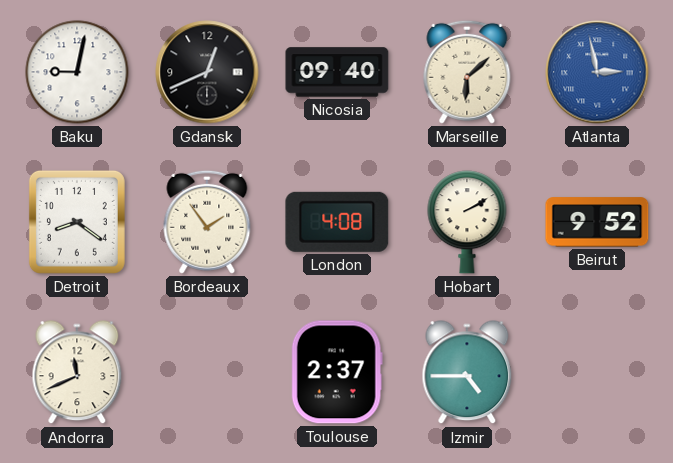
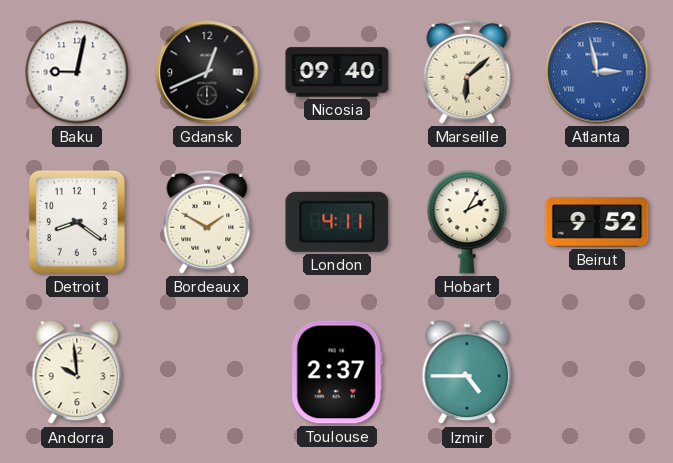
Bordeaux: 1:54 -> 1:50 (207, 222)
London: 4:08 -> 4:11 (337, 222)
Hobart: 2:10 -> 2:05 (467, 222)
Andorra: 11:41 -> 9:59 (77, 373)
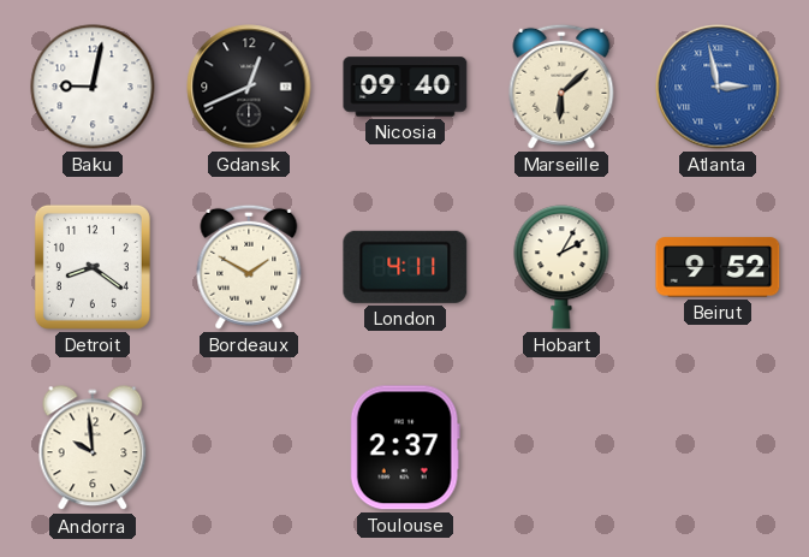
Izmir: 4:45 -> none (467, 373)
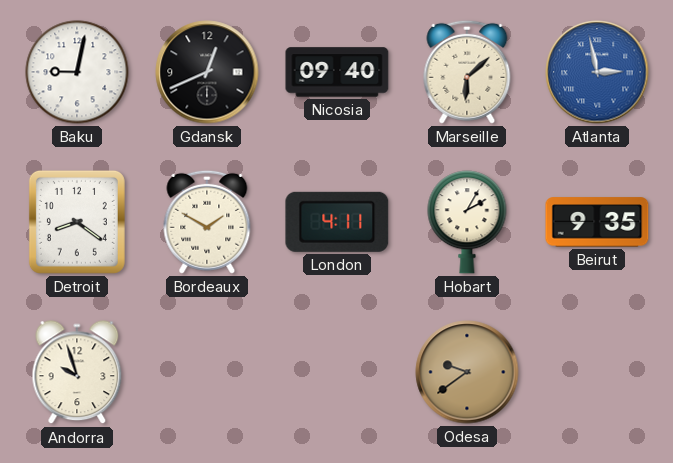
Beirut: 9:52 -> 9:35 (597, 222)
Andorra: 9:59 -> 9:57 (77, 373)
Toulouse: 2:37 -> none (405, 448)
Odesa: none -> 9:39 (467, 372)
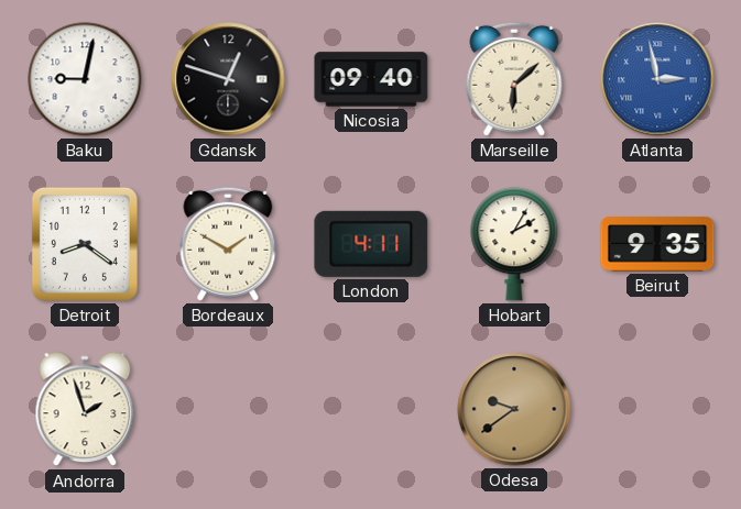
Gdansk: 12:41 -> 12:48 (228, 79)
Andorra: 9:57 -> 1:57 (85, 410)
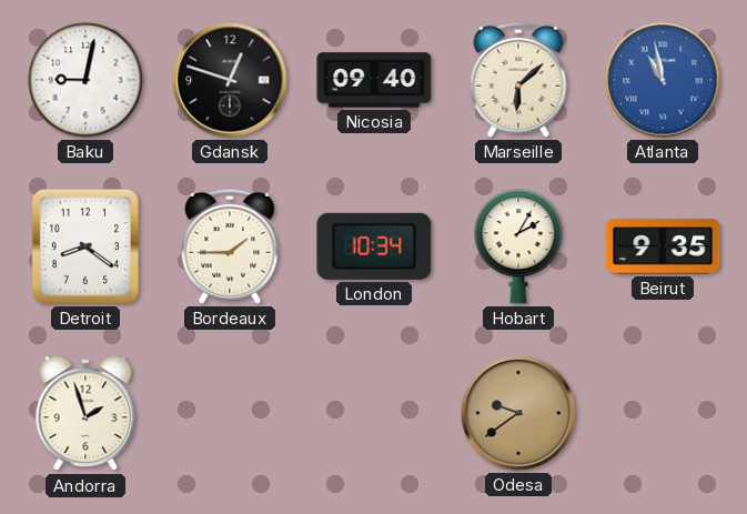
Atlanta: 2:58 -> 10:58 (663, 80)
Bordeaux: 1:50 -> 1:45 (230, 246)
London: 4:11 -> 10:34 (374, 246)
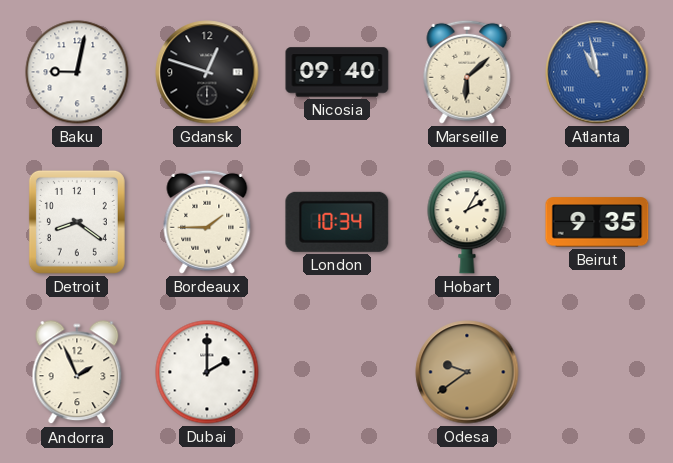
Andorra: 1:57 -> 1:56 (77, 373)
Dubai: none -> 2:00 (207, 372)
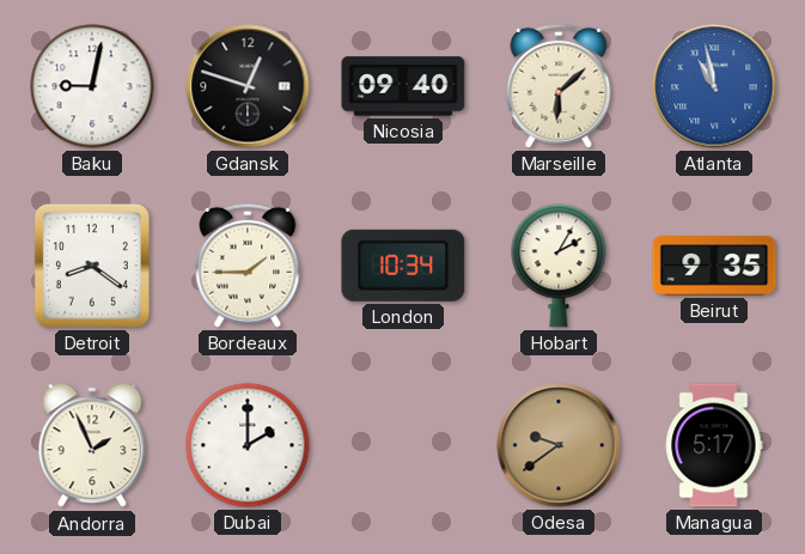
Managua: none -> 5:17 (714, 445)
